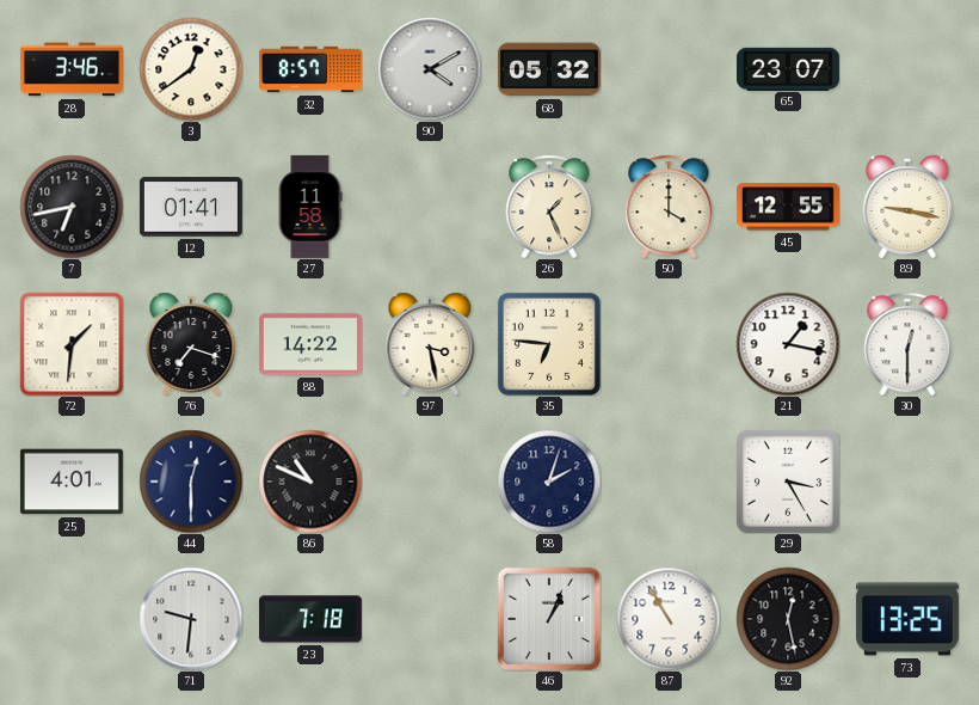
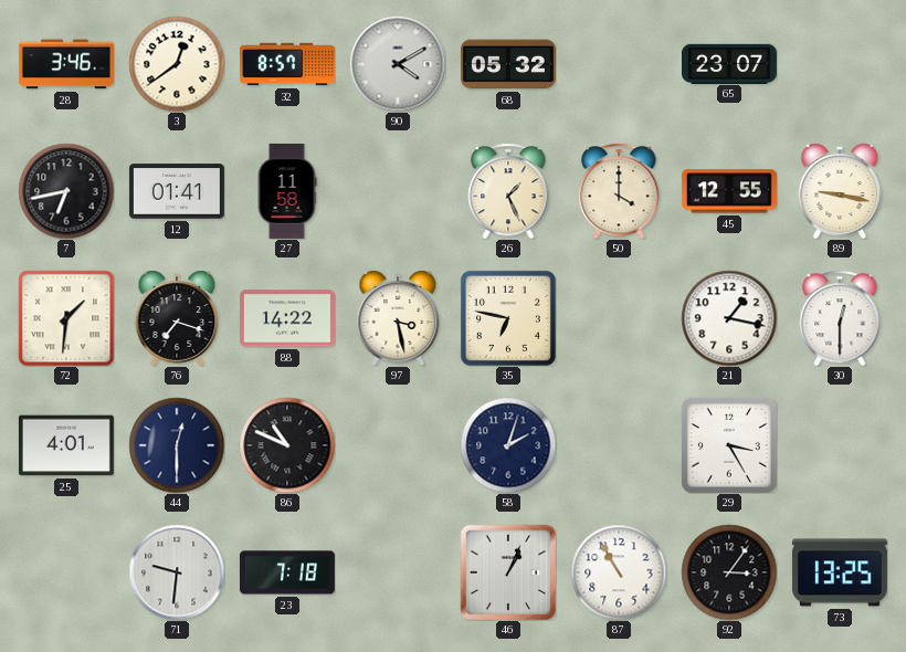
35: 6:46 -> 6:47 (508, 318)
92: 12:28 -> 3:06 (729, 572)
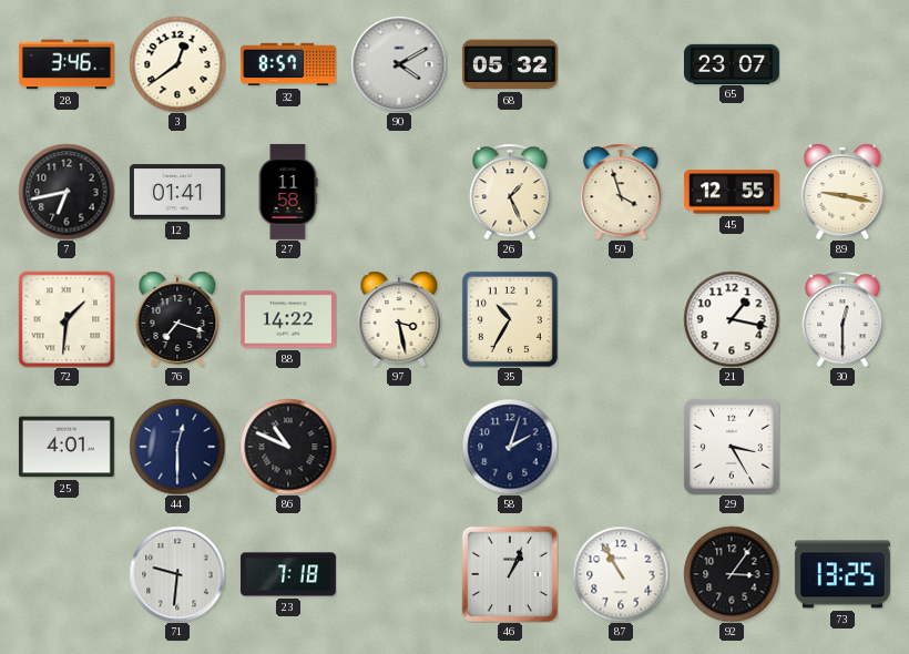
50: 4:00 -> 3:57 (621, 192)
35: 6:47 -> 10:35 (510, 319)
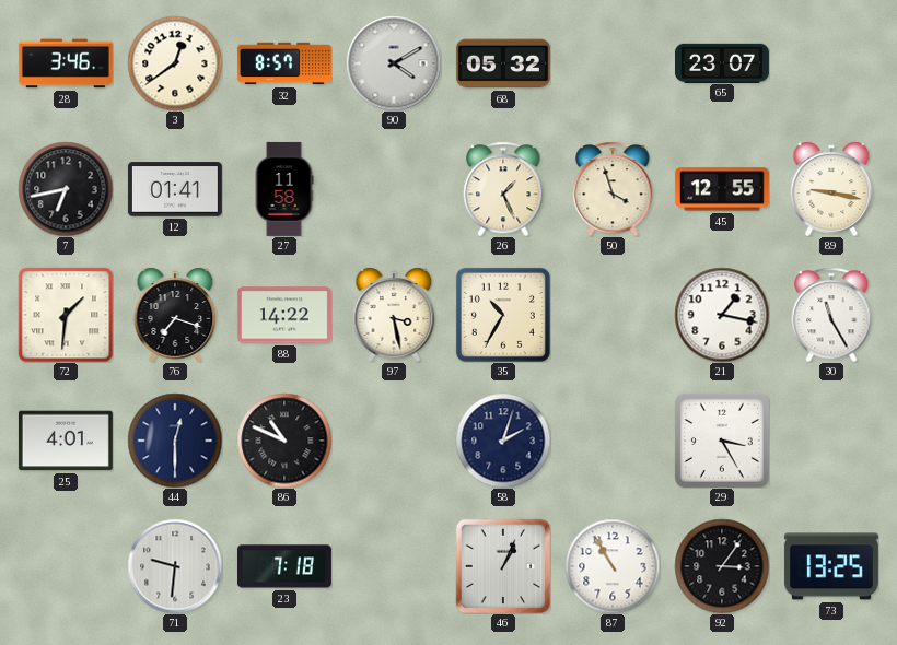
30: 12:30 -> 11:25 (831, 315)
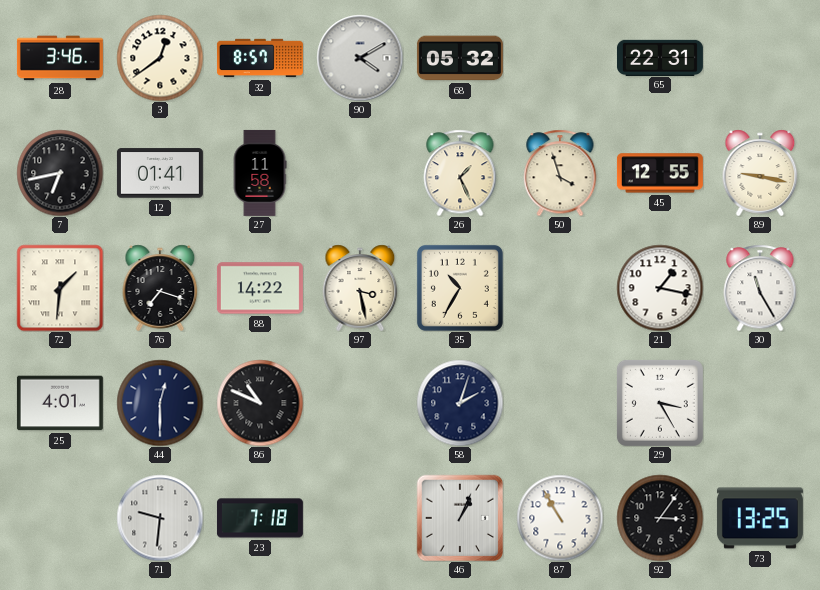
65: 23:07 -> 22:31 (660, 57)
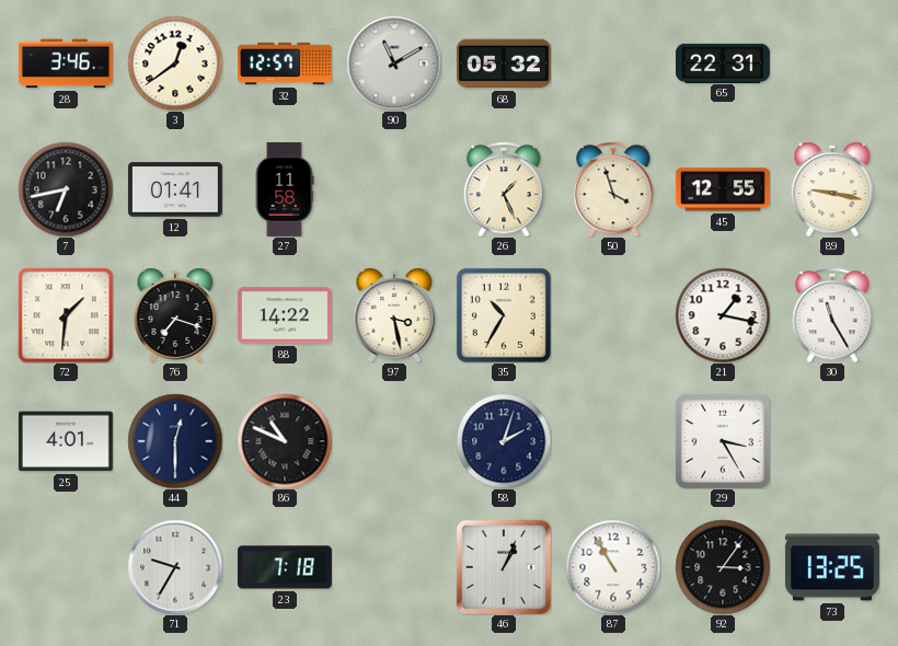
32: 8:57 -> 12:57 (285, 64)
90: 4:10 -> 11:10 (394, 64)
71: 9:31 -> 9:35 (175, 567)
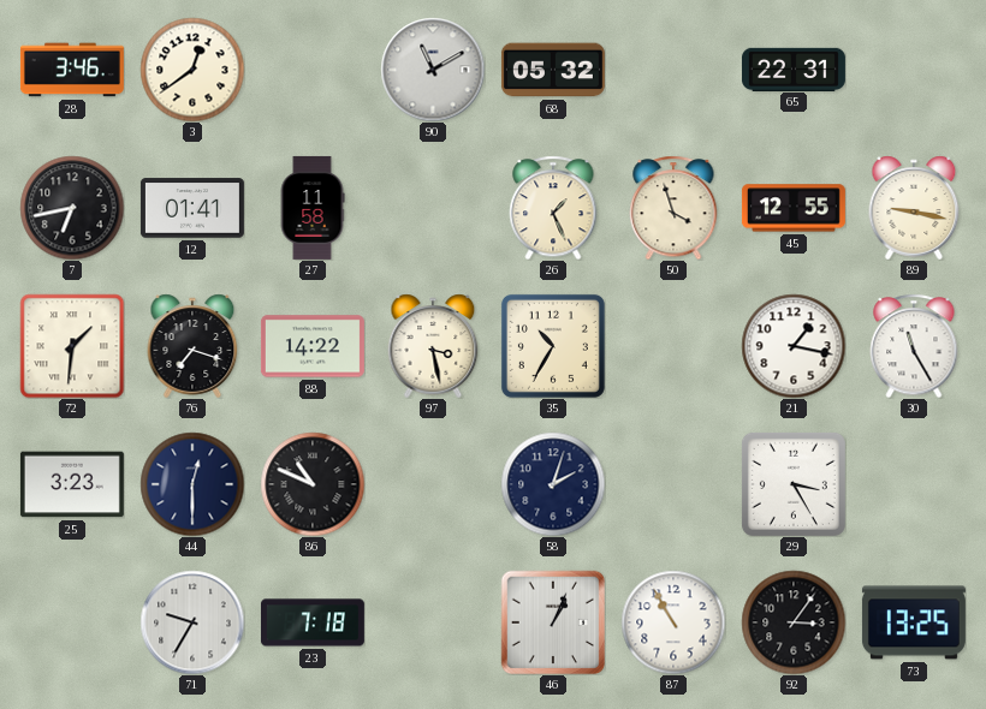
32: 12:57 -> none (285, 64)
25: 4:01 -> 3:23 (72, 484)
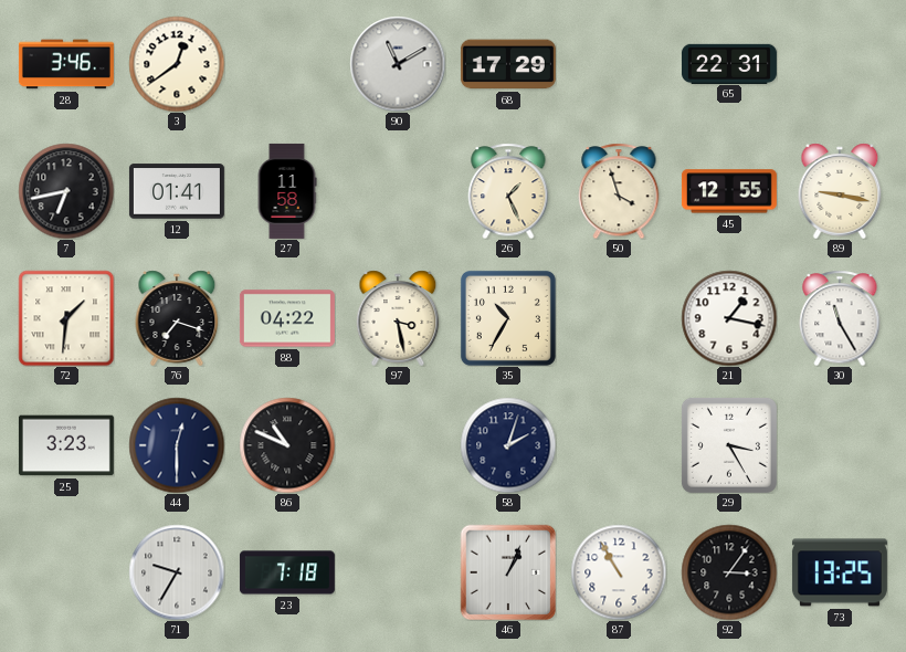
68: 05:32 -> 17:29 (508, 64)
88: 14:22 -> 04:22 (287, 318)
